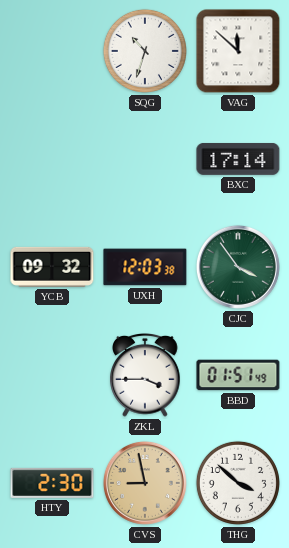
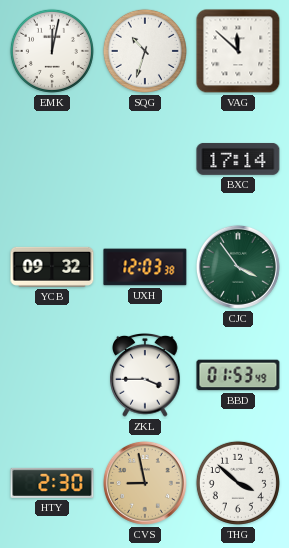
EMK: none -> 12:02 (52, 51)
BBD: 01:51 -> 01:53 (238, 375)
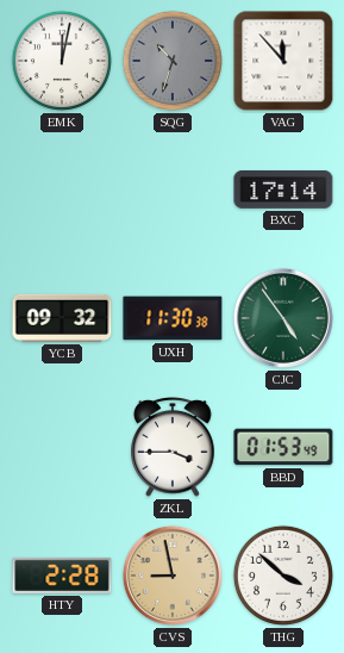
SQG dial: white -> grey (173, 61)
VAG: 11:52 -> 11:53 (283, 61)
UXH: 12:03 -> 11:30 (173, 318)
CJC: 3:54 -> 4:54 (283, 318)
HTY: 2:30 -> 2:28 (62, 576)
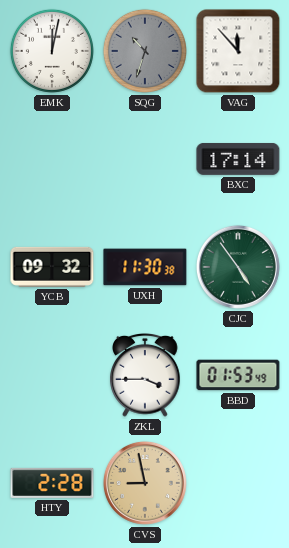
THG: 3:52 -> none (283, 576)
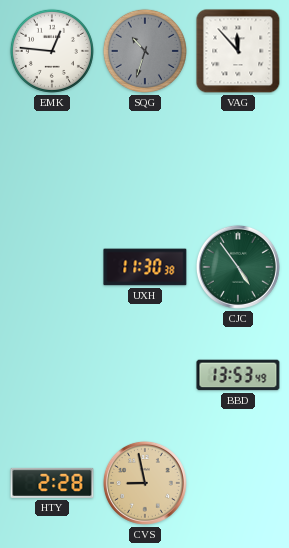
EMK: 12:02 -> 12:46 (52, 51)
BXC: 17:14 -> none (238, 159)
YCB: 09:32 -> none (52, 267)
ZKL: 3:45 -> none (145, 376)
BBD: 01:53 -> 13:53 (238, 375)
